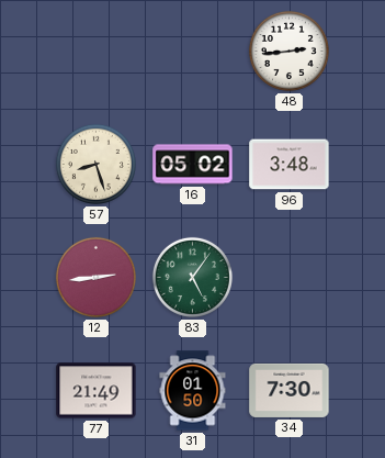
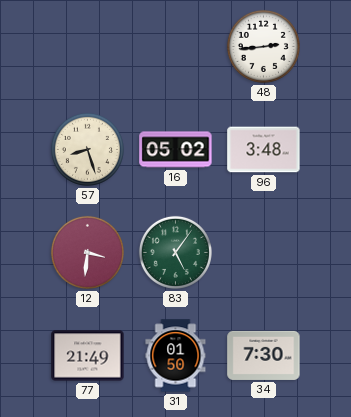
12: 2:44 -> 3:31 (87, 252)
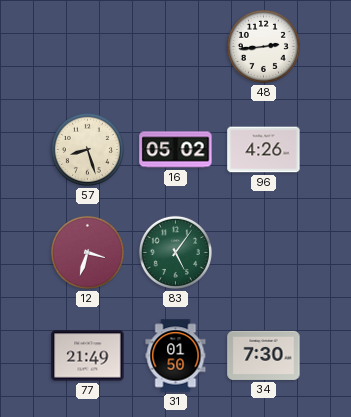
96: 3:48 -> 4:26 (264, 150)
12: 3:31 -> 3:33 (87, 252)
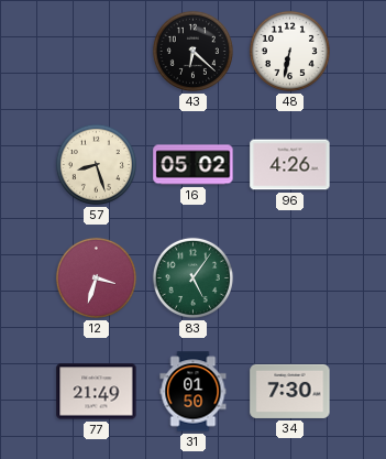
43: none -> 6:22 (192, 51)
48: 2:44 -> 6:32 (289, 51)
